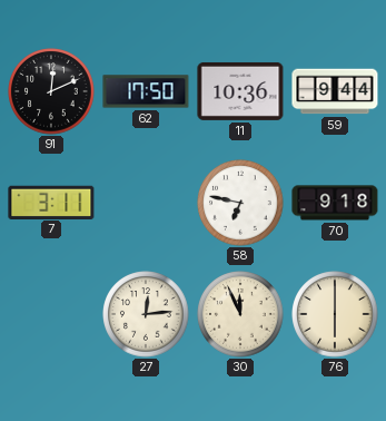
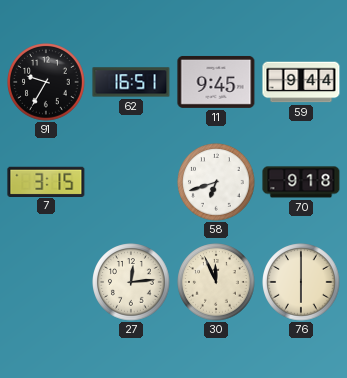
91: 12:11 -> 9:35 (46, 82)
62: 17:50 -> 16:51 (131, 82)
11: 10:36 -> 9:45 (216, 82)
7: 3:11 -> 3:15 (46, 181)
58: 6:47 -> 6:42 (216, 182)
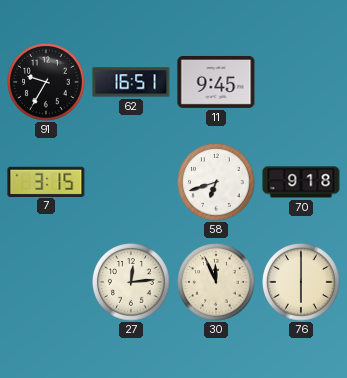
59: 9:44 -> none (301, 82)
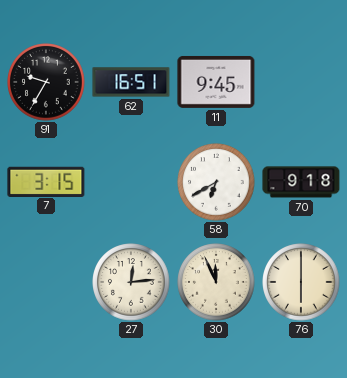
58: 6:42 -> 6:40 (216, 182)
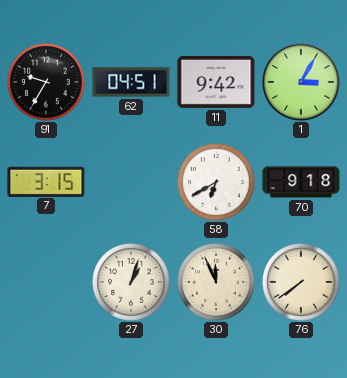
62: 16:51 -> 04:51 (131, 82)
11: 9:45 -> 9:42 (216, 82)
1: none -> 3:05 (301, 82)
27: 12:14 -> 1:03 (131, 282)
76: 6:00 -> 7:39 (301, 282)
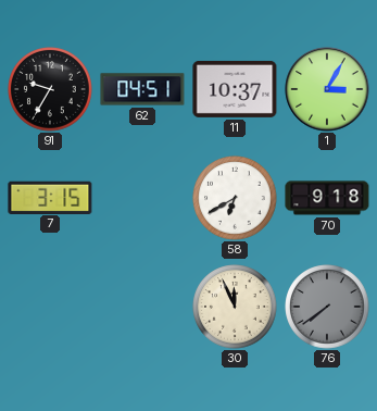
11: 9:42 -> 10:37 (235, 89)
27: 1:03 -> none (131, 282)
76 dial: cream -> grey (327, 307)
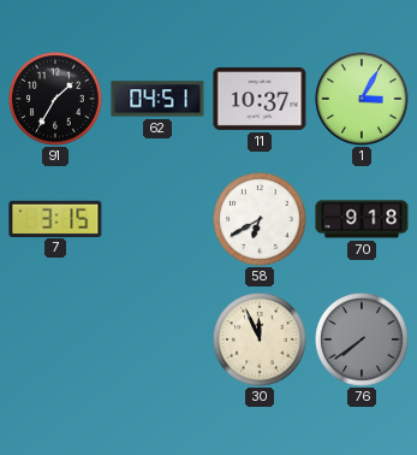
91: 9:35 -> 1:35 (55, 99)
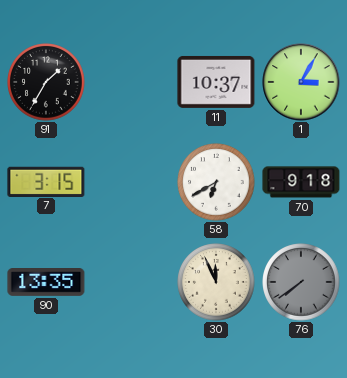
62: 04:51 -> none (157, 99)
90: none -> 13:35 (46, 283)
